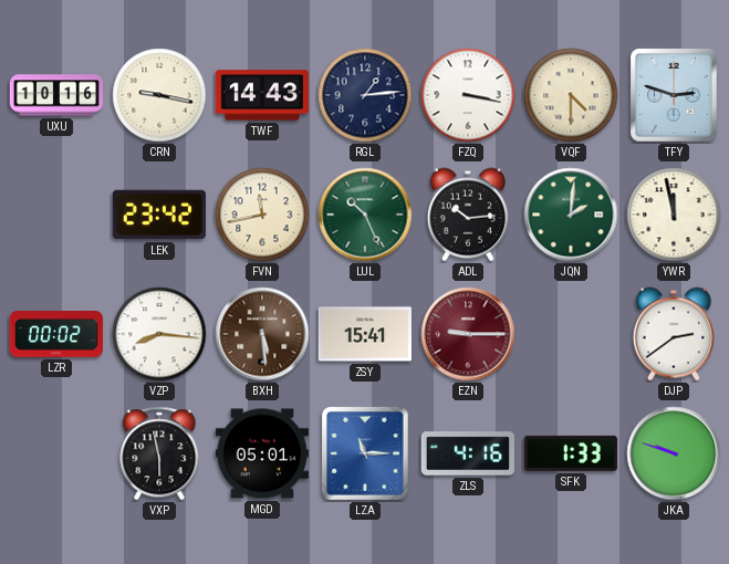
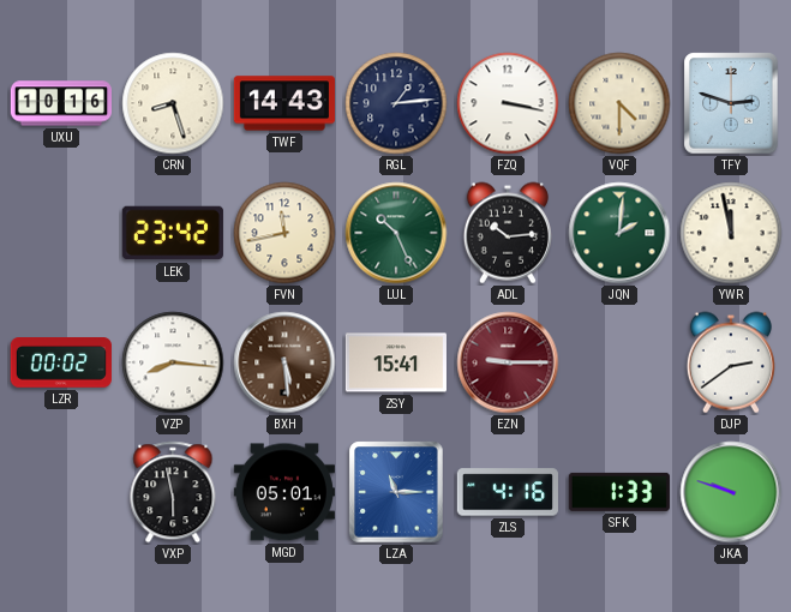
CRN: 9:17 -> 8:27 (173, 103)
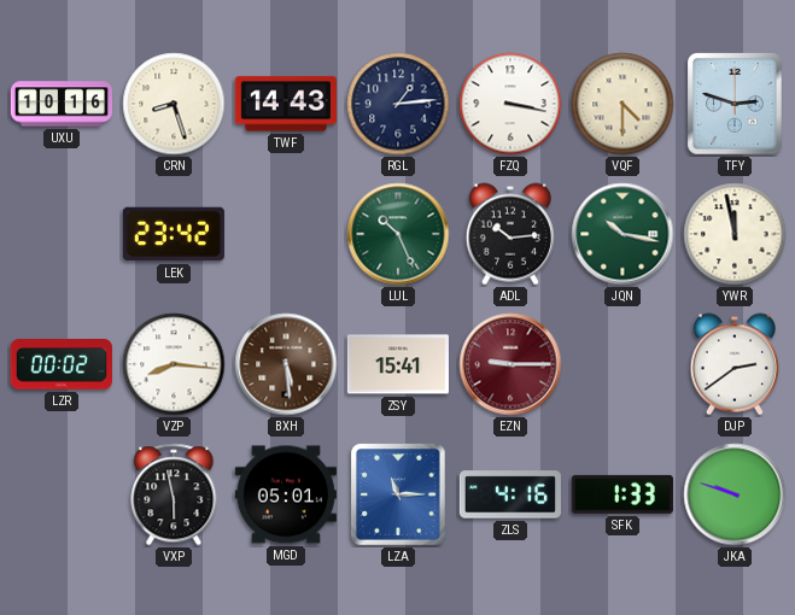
FVN: 11:43 -> none (284, 233)
JQN: 2:01 -> 10:17 (622, 234)
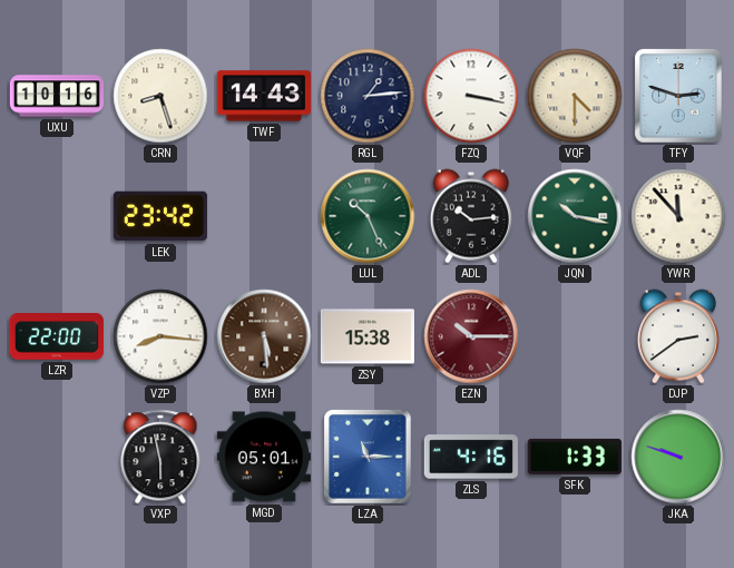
YWR: 11:58 -> 11:53 (678, 216)
LZR: 00:02 -> 22:00 (57, 337)
ZSY: 15:41 -> 15:38 (368, 336)
EZN: 9:15 -> 10:15 (471, 336)
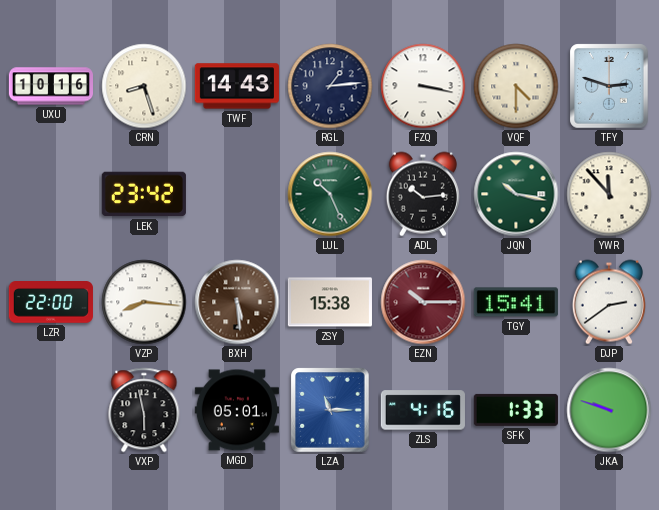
TGY: none -> 15:41 (516, 302)
